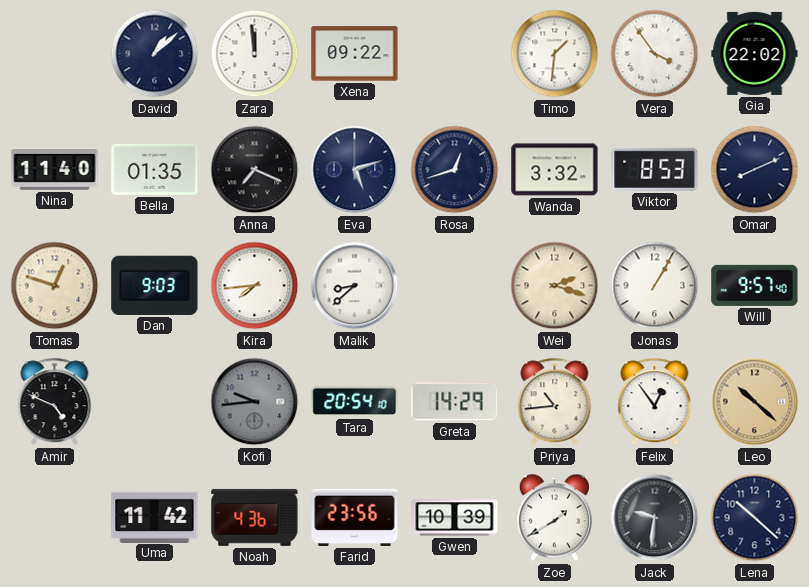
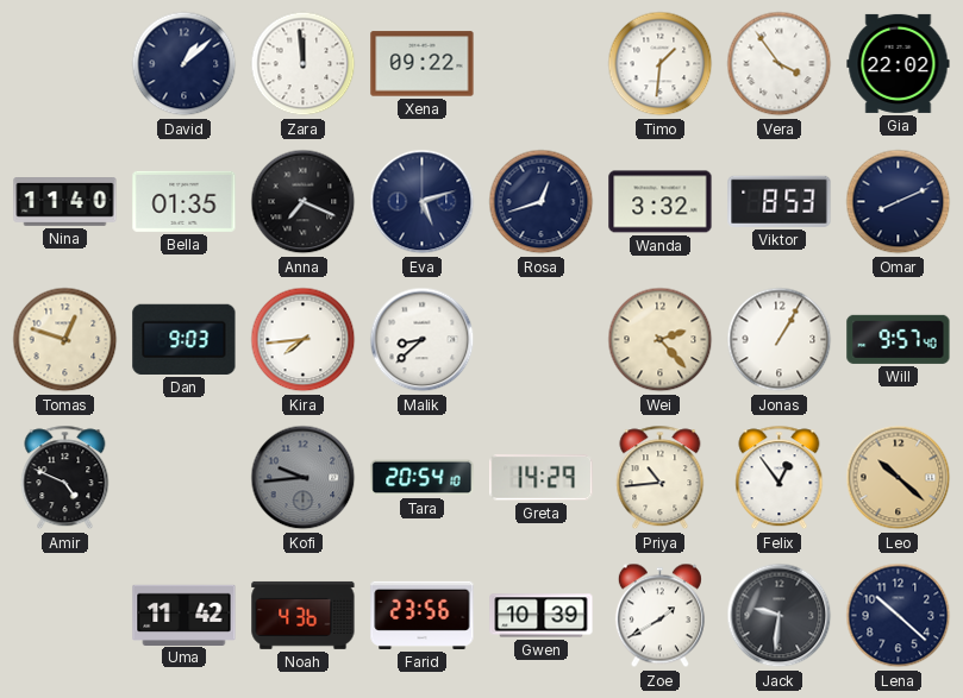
Wei: 2:18 -> 2:23 (661, 340)
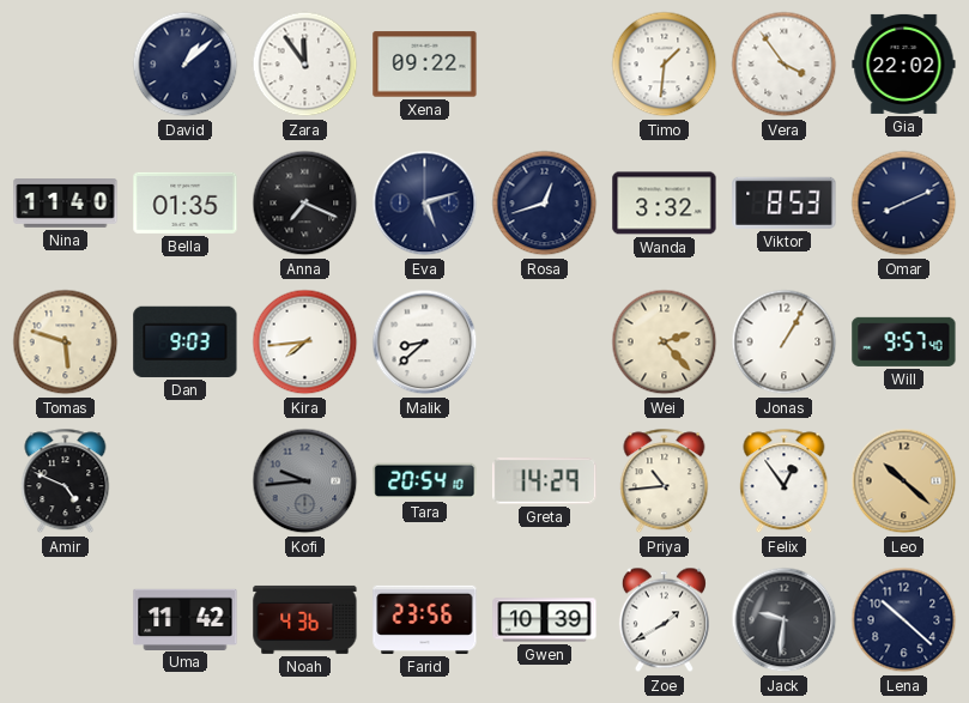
Zara: 11:59 -> 11:54 (305, 65)
Tomas: 12:48 -> 5:48 (66, 343)
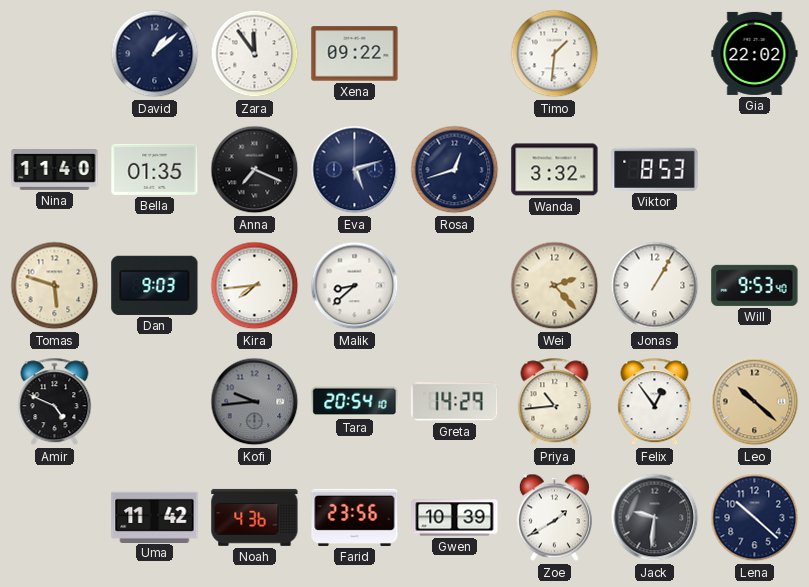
Vera: 3:54 -> none (785, 65)
Omar: 8:11 -> none (904, 204)
Will: 9:57 -> 9:53 (755, 285)
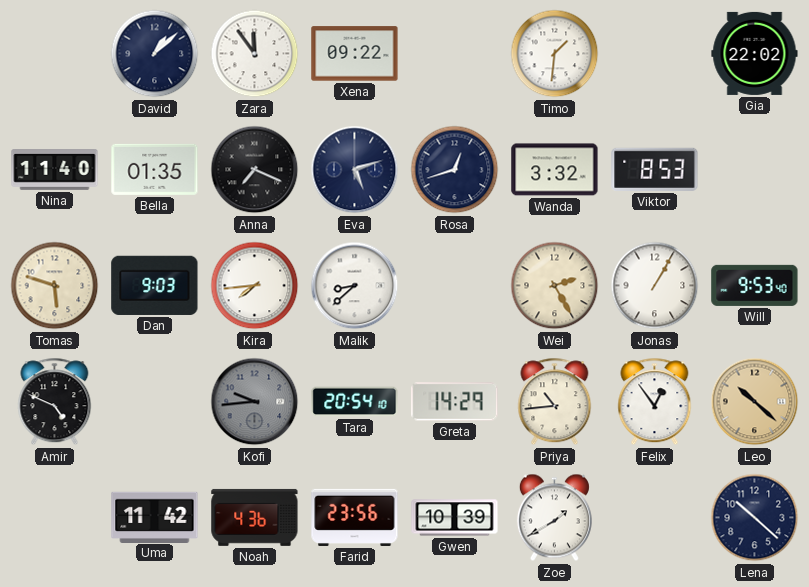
Wei: 2:23 -> 2:25 (555, 286)
Jack: 9:31 -> none (655, 518)
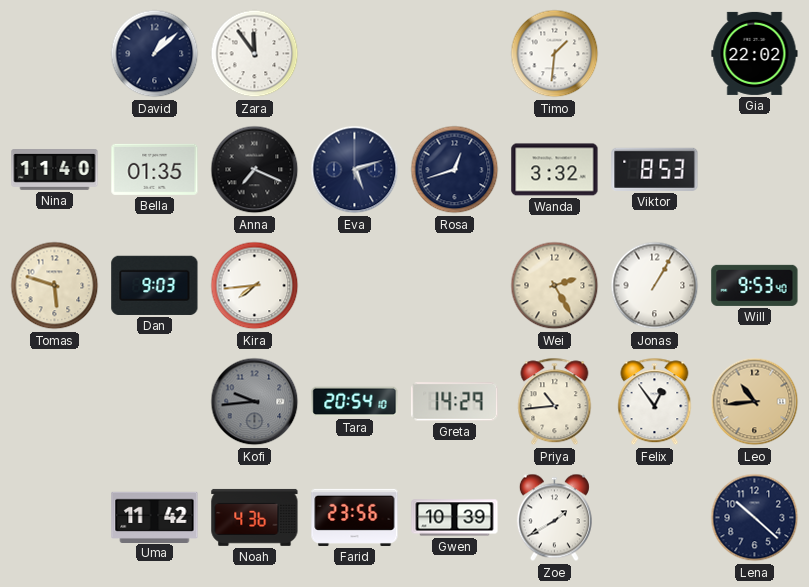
Xena: 09:22 -> none (355, 54)
Malik: 8:38 -> none (355, 286)
Amir: 4:49 -> none (55, 402)
Leo: 10:22 -> 10:44 (755, 402)
